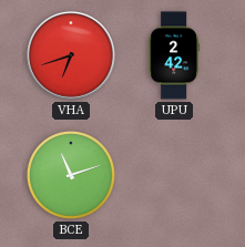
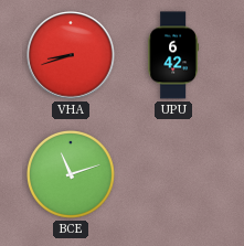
VHA: 6:42 -> 8:42 (71, 55)
UPU: 2:42 -> 6:42 (173, 55)
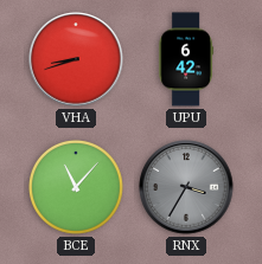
BCE: 11:12 -> 11:07 (76, 187)
RNX: none -> 3:35 (186, 187)
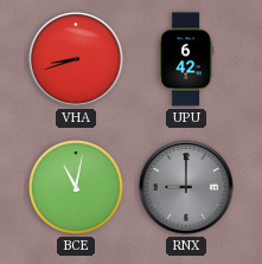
BCE: 11:07 -> 11:02 (76, 187)
RNX: 3:35 -> 9:00 (186, 187)
